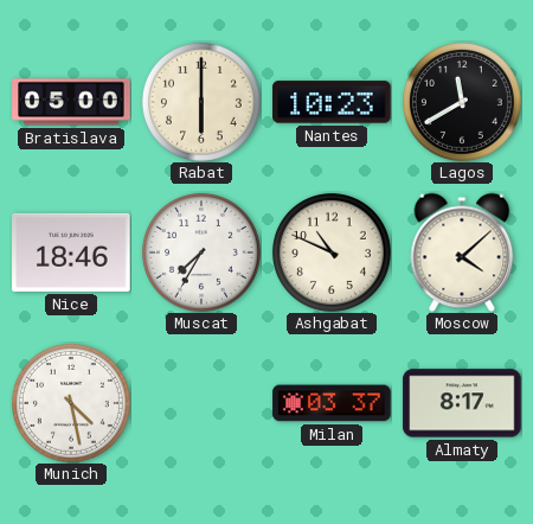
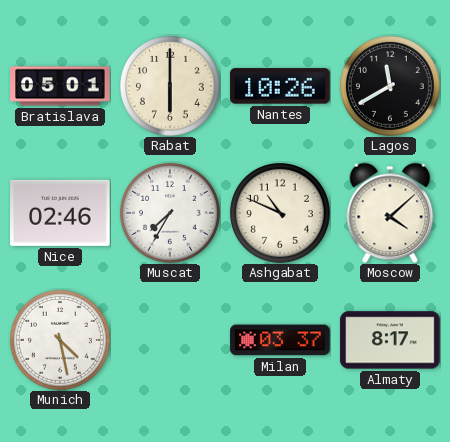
Bratislava: 05:00 -> 05:01 (60, 86)
Nantes: 10:23 -> 10:26 (280, 86)
Nice: 18:46 -> 02:46 (60, 213)
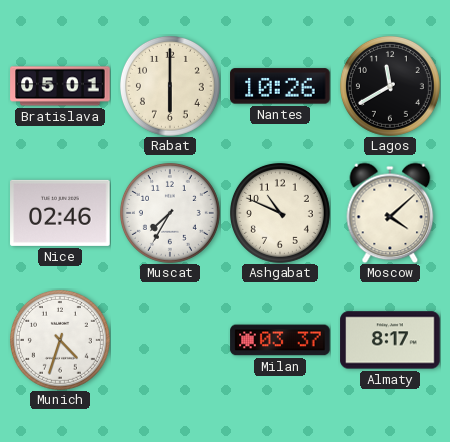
Munich: 4:28 -> 4:33 (60, 340)
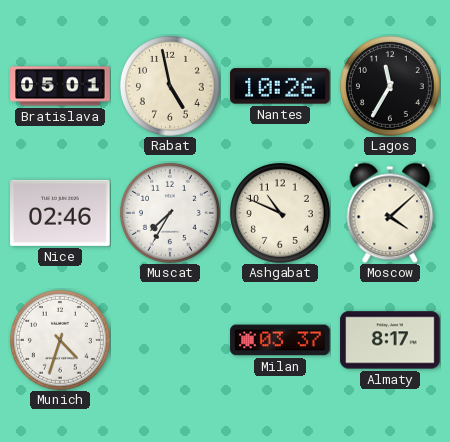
Rabat: 6:00 -> 4:58 (170, 86)
Lagos: 11:40 -> 11:35 (390, 86)
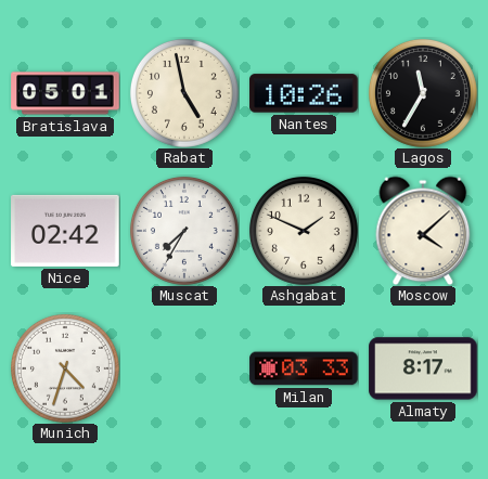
Nice: 02:46 -> 02:42 (65, 231)
Ashgabat: 10:49 -> 1:49 (304, 231)
Milan: 03:37 -> 03:33 (304, 368)
